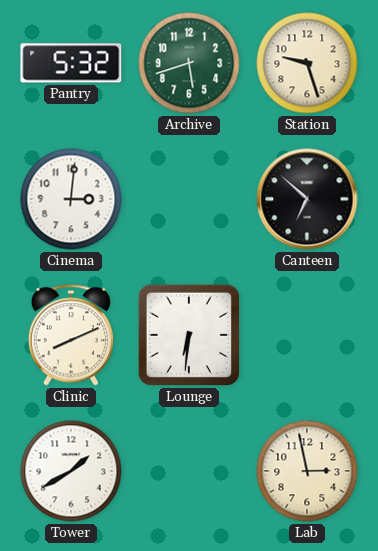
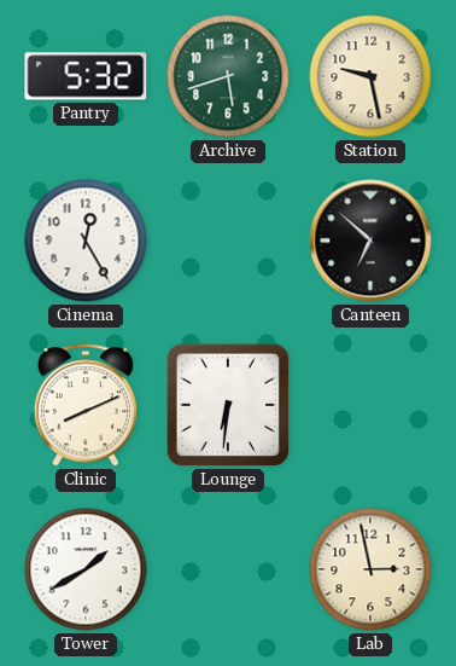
Station: 9:27 -> 9:28 (370, 76)
Cinema: 3:01 -> 12:25 (86, 241)
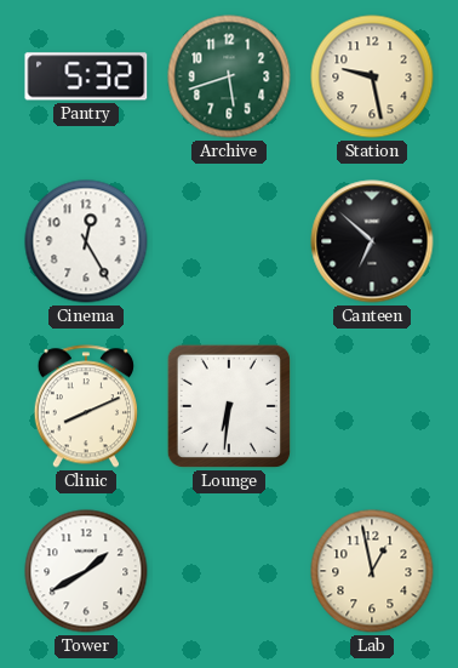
Lab: 2:58 -> 12:58 (372, 571)
